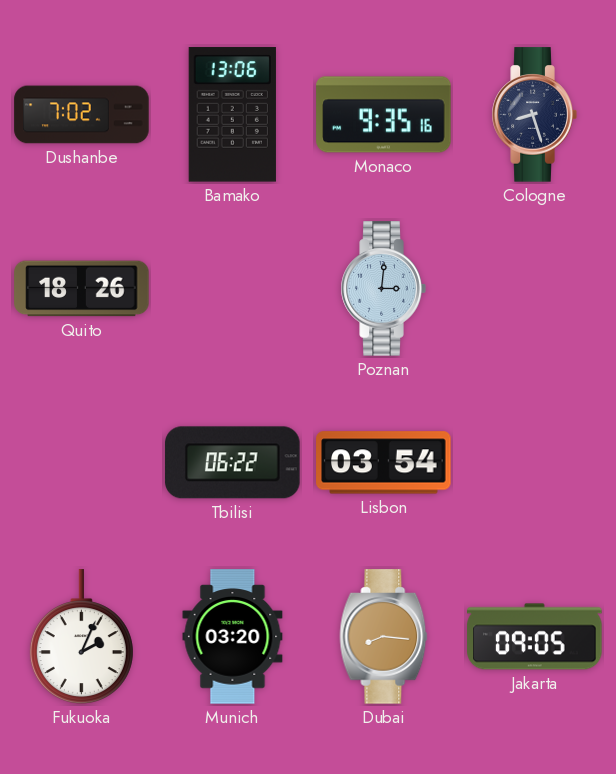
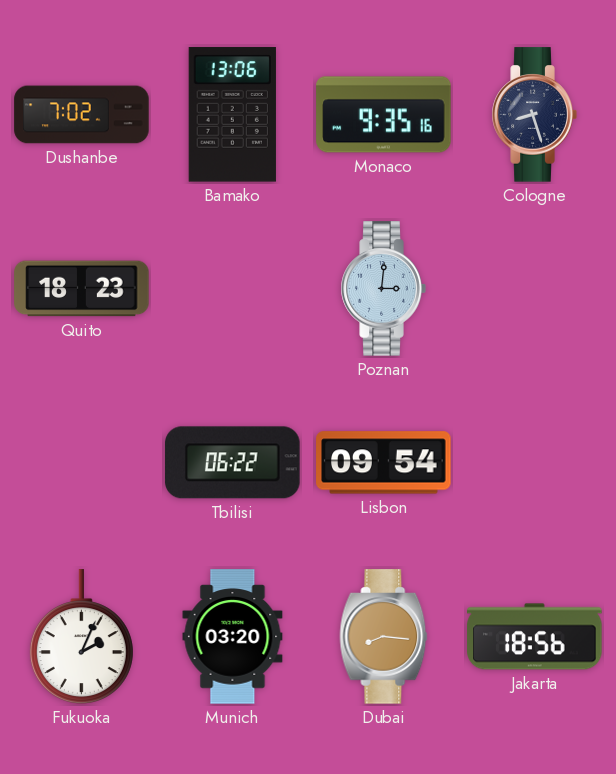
Quito: 18:26 -> 18:23 (82, 289)
Lisbon: 03:54 -> 09:54 (384, 463)
Jakarta: 09:05 -> 18:56 (535, 637)
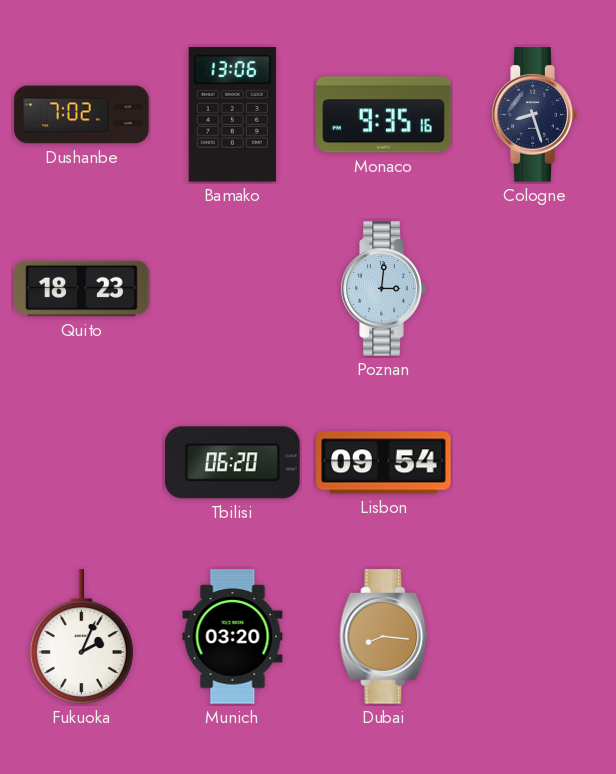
Tbilisi: 06:22 -> 06:20 (233, 463)
Jakarta: 18:56 -> none (535, 637)
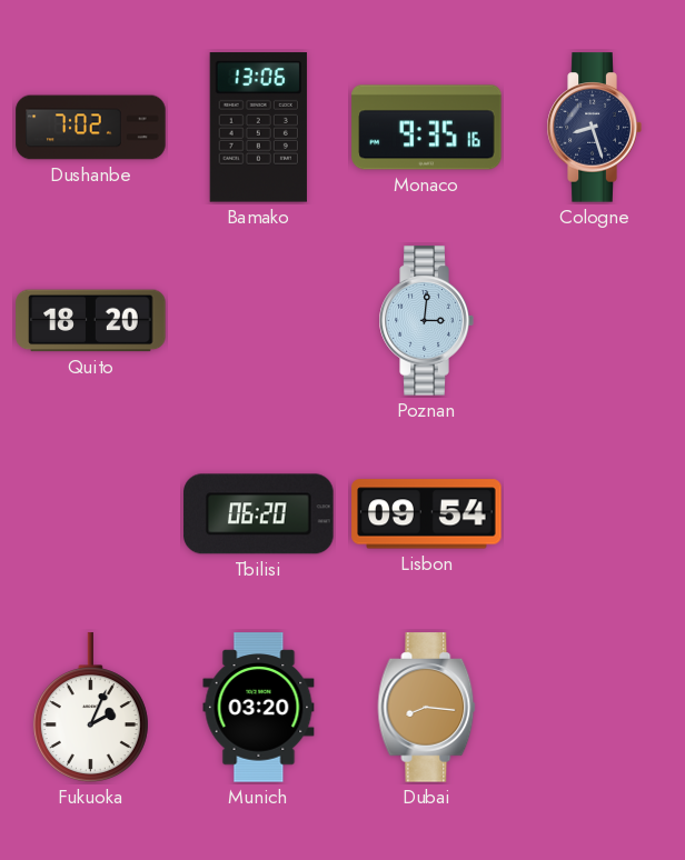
Quito: 18:23 -> 18:20 (91, 321)
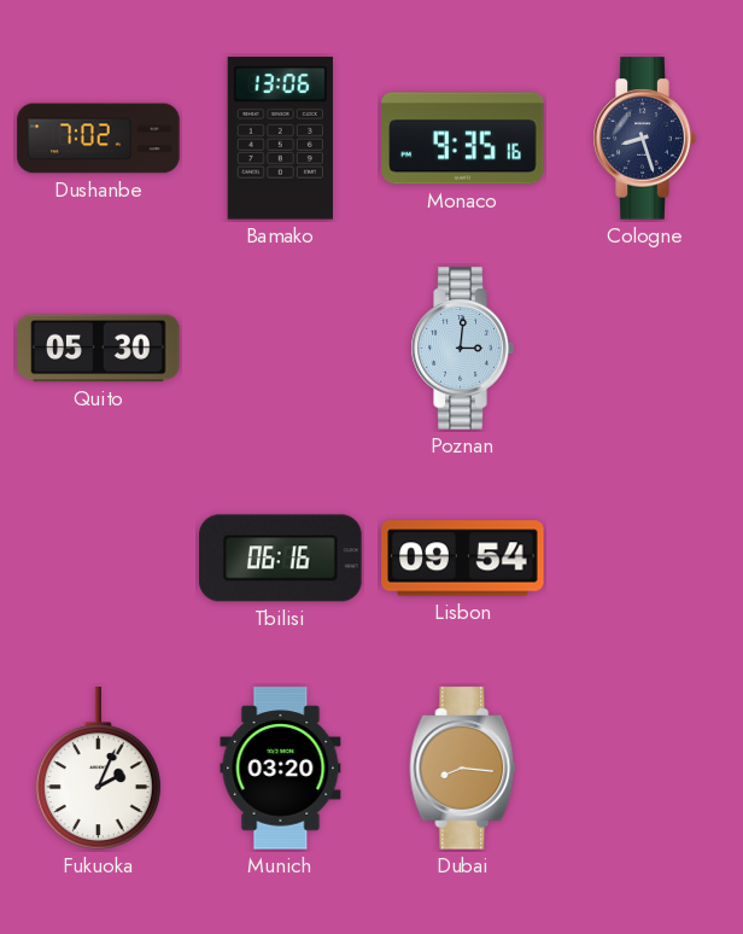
Quito: 18:20 -> 05:30 (99, 349)
Tbilisi: 06:20 -> 06:16 (281, 559)
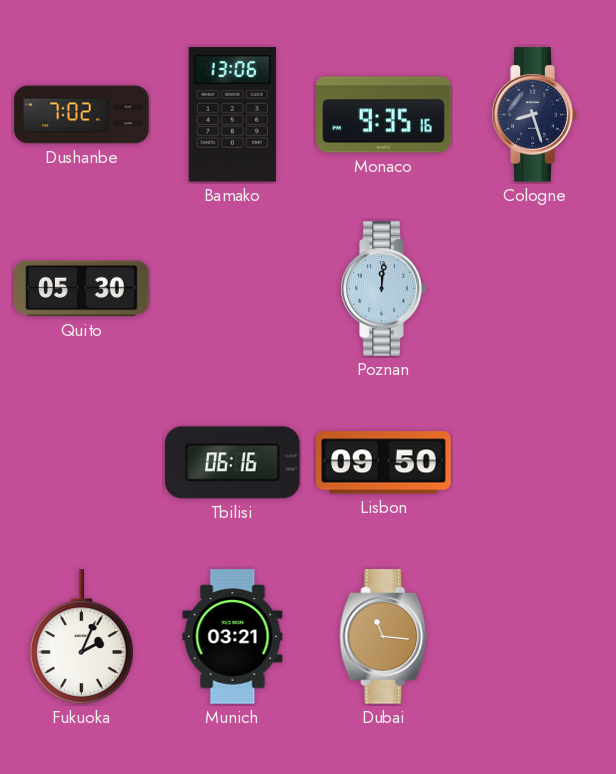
Poznan: 3:01 -> 12:01 (383, 289)
Lisbon: 09:54 -> 09:50 (384, 463)
Munich: 03:20 -> 03:21 (233, 637)
Dubai: 8:16 -> 11:16 (384, 637)
